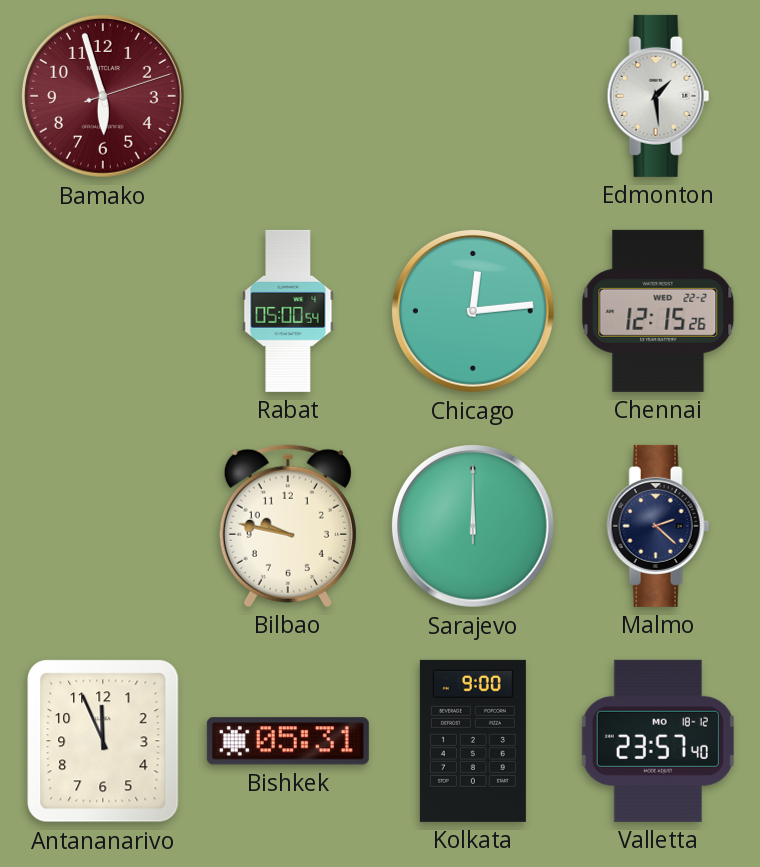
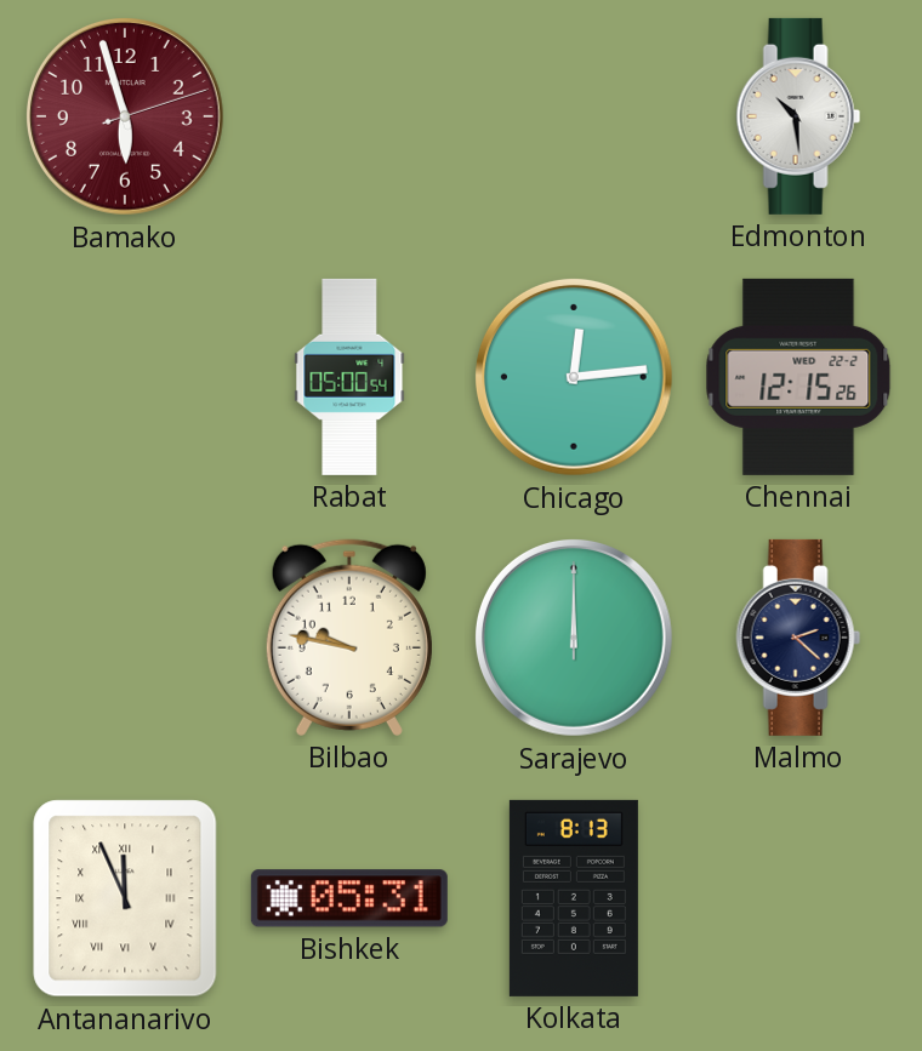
Edmonton: 1:29 -> 10:29 (798, 116)
Antananarivo numerals: Arabic -> Roman (125, 898)
Kolkata: 9:00 -> 8:13 (574, 898)
Valletta: 23:57 -> none (658, 741)
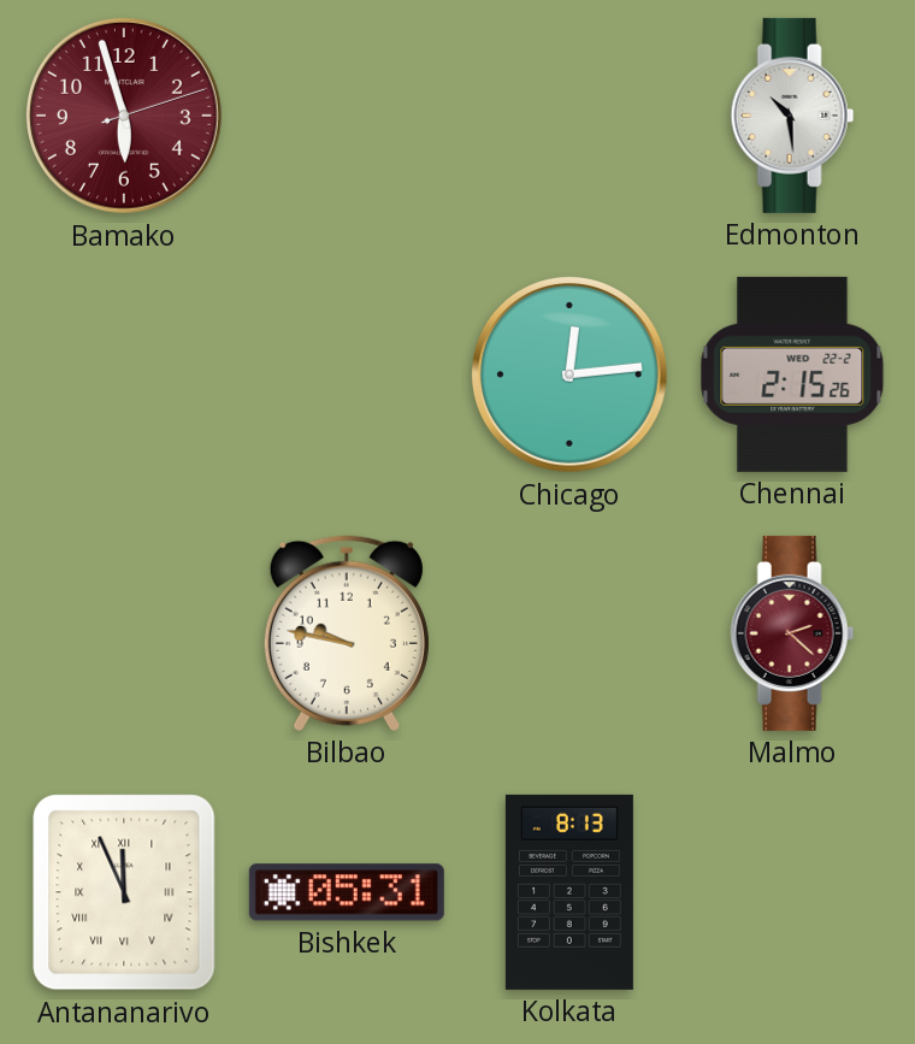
Rabat: 05:00 -> none (349, 377)
Chennai: 12:15 -> 2:15 (792, 374)
Sarajevo: 12:00 -> none (574, 638)
Malmo dial: navy -> burgundy (792, 633)
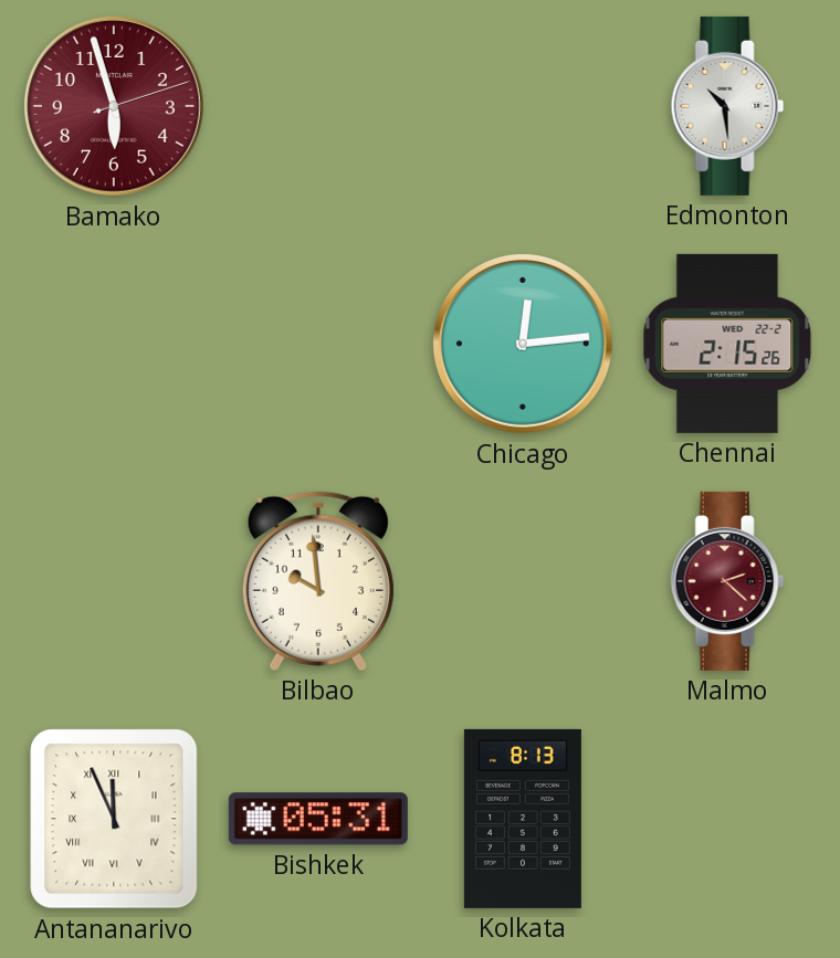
Bilbao: 9:47 -> 9:59 (318, 581)
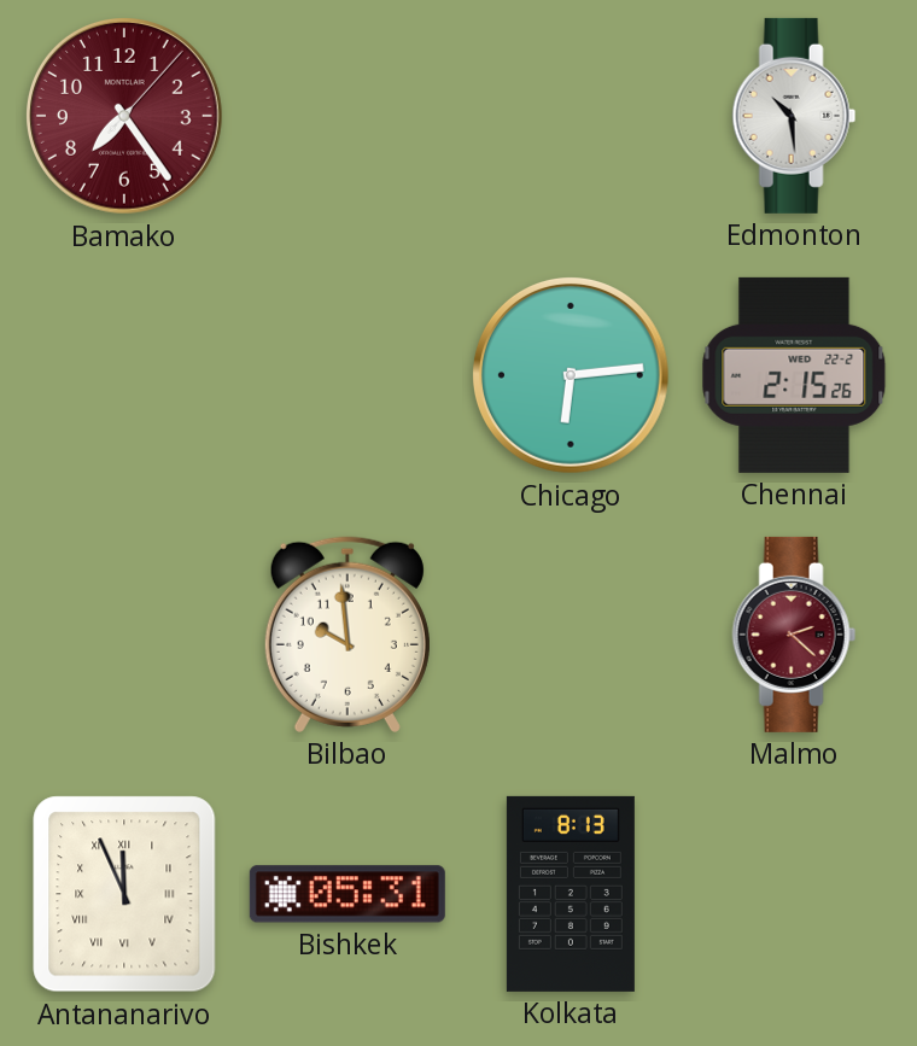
Bamako: 5:57 -> 7:24 (124, 116)
Chicago: 12:14 -> 6:14 (571, 375)
